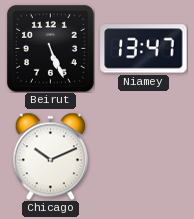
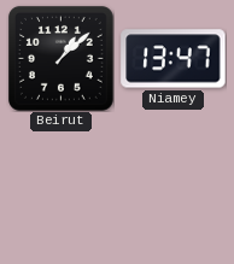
Beirut: 5:26 -> 1:08 (60, 58)
Chicago: 10:11 -> none (50, 156)
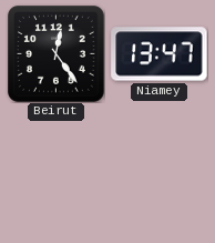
Beirut: 1:08 -> 12:24 (55, 53)
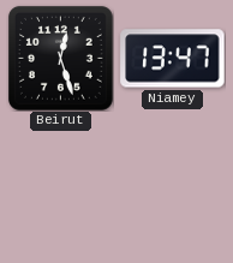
Beirut: 12:24 -> 12:27 (60, 58)
